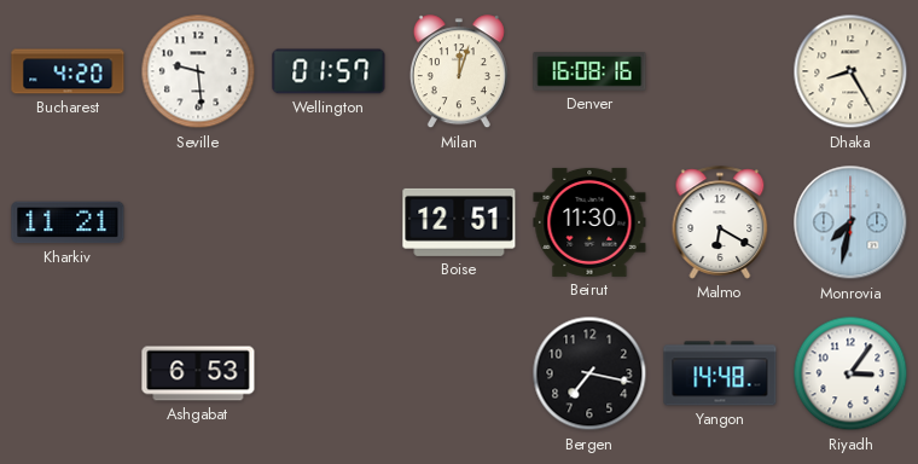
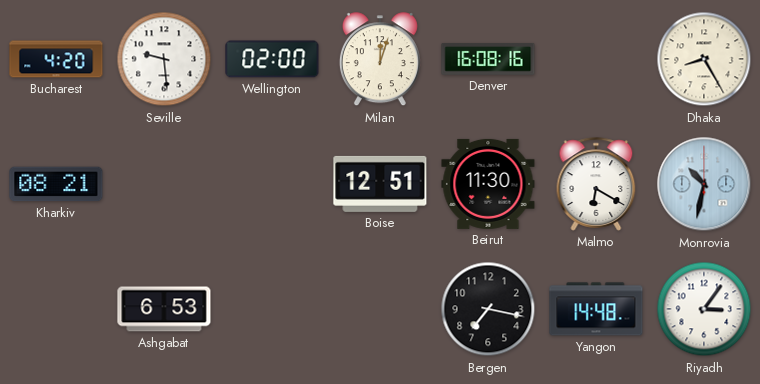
Wellington: 01:57 -> 02:00 (272, 59)
Kharkiv: 11:21 -> 08:21 (56, 184)
Monrovia: 7:32 -> 10:32 (704, 184)
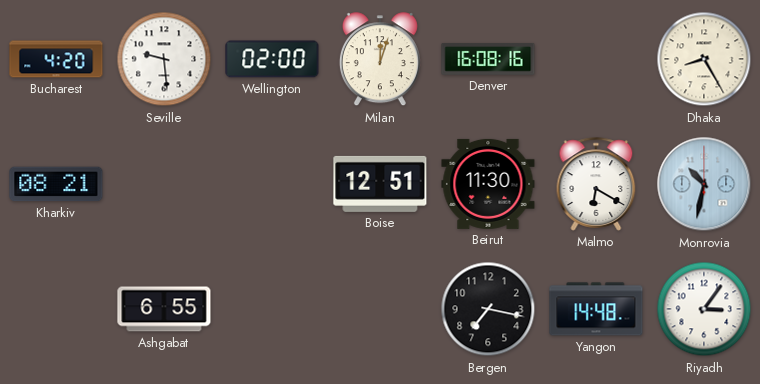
Ashgabat: 6:53 -> 6:55 (164, 309)
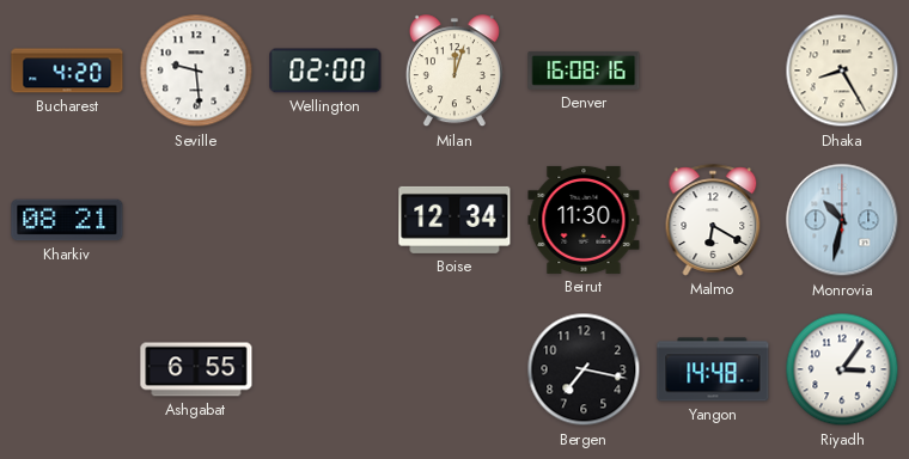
Boise: 12:51 -> 12:34 (455, 220)
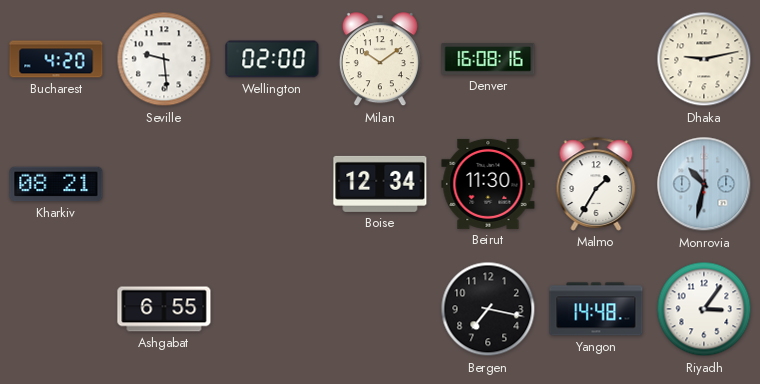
Milan: 12:03 -> 10:09 (380, 60)
Dhaka: 8:25 -> 9:13 (704, 59)
Malmo: 6:20 -> 1:35 (596, 184)
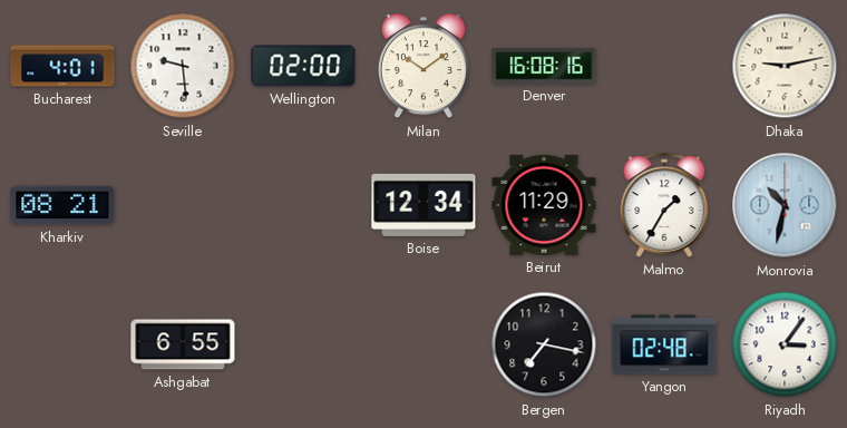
Bucharest: 4:20 -> 4:01 (62, 66)
Beirut: 11:30 -> 11:29 (544, 205)
Yangon: 14:48 -> 02:48 (664, 344)
